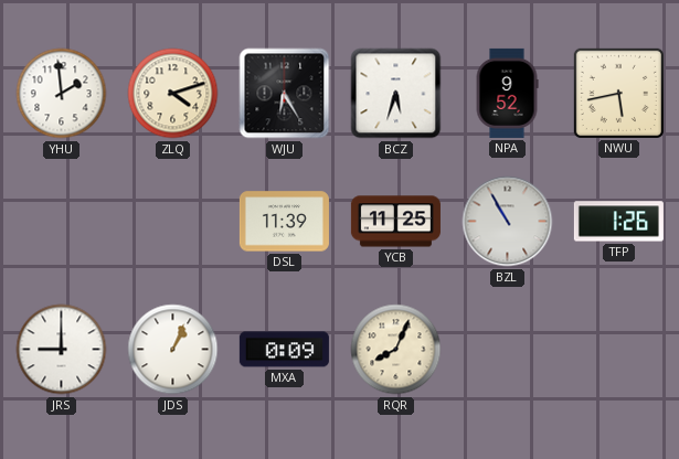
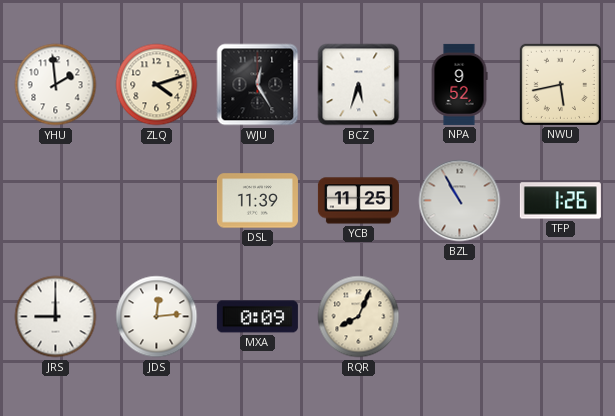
WJU: 6:25 -> 12:25 (258, 85)
JDS: 1:04 -> 12:14 (157, 317)
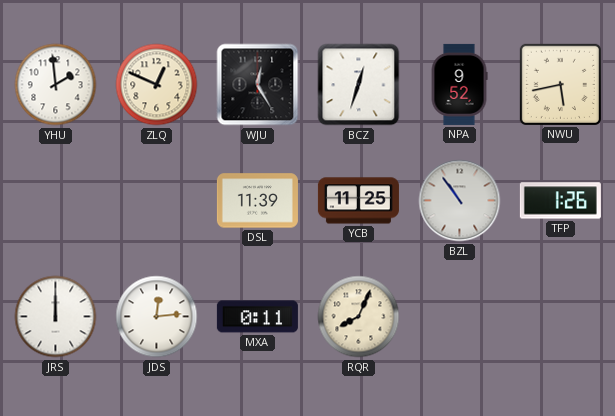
ZLQ: 4:12 -> 12:49 (157, 85)
BCZ: 5:33 -> 12:33 (359, 85)
BZL: 10:55 -> 10:54 (460, 201)
JRS: 9:00 -> 12:00 (56, 317)
MXA: 0:09 -> 0:11 (257, 317)
